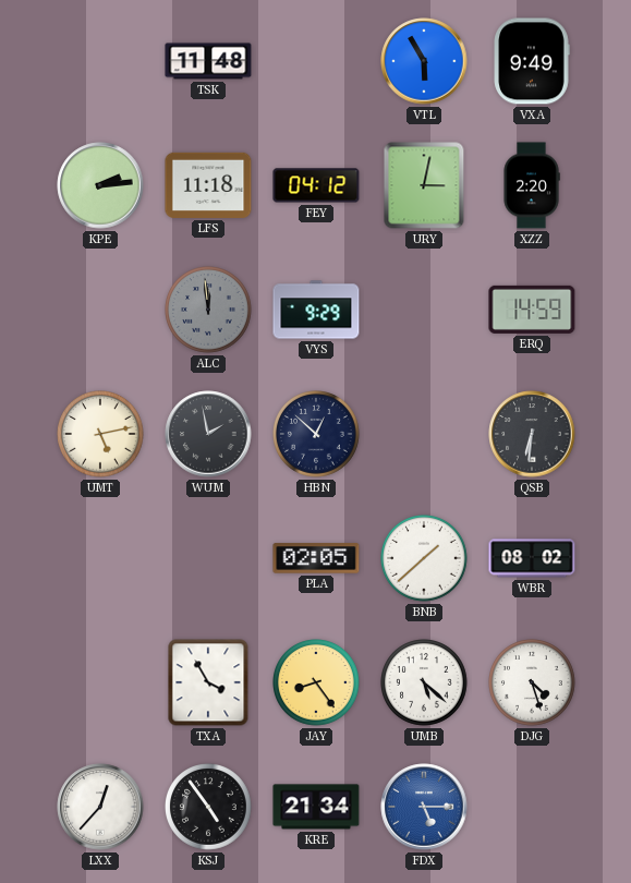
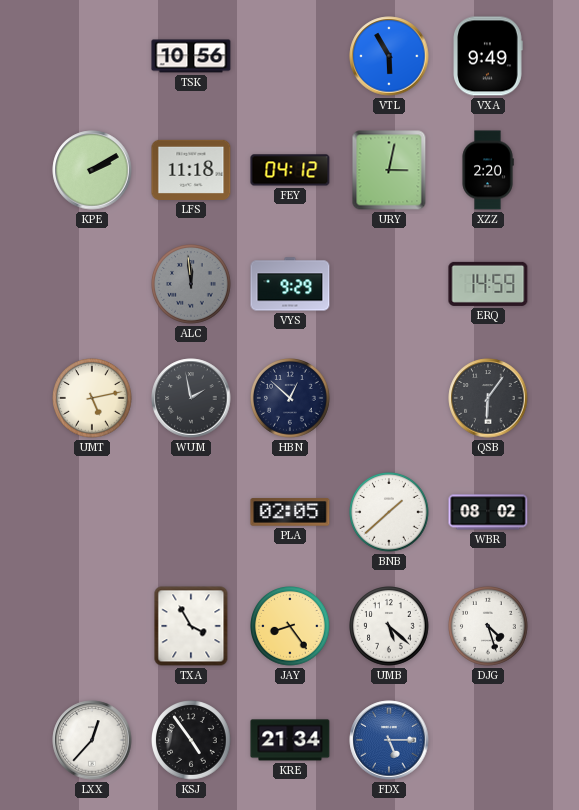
TSK: 11:48 -> 10:56 (191, 56)
KPE: 2:14 -> 2:10 (92, 170)
QSB: 6:31 -> 6:06 (488, 398)
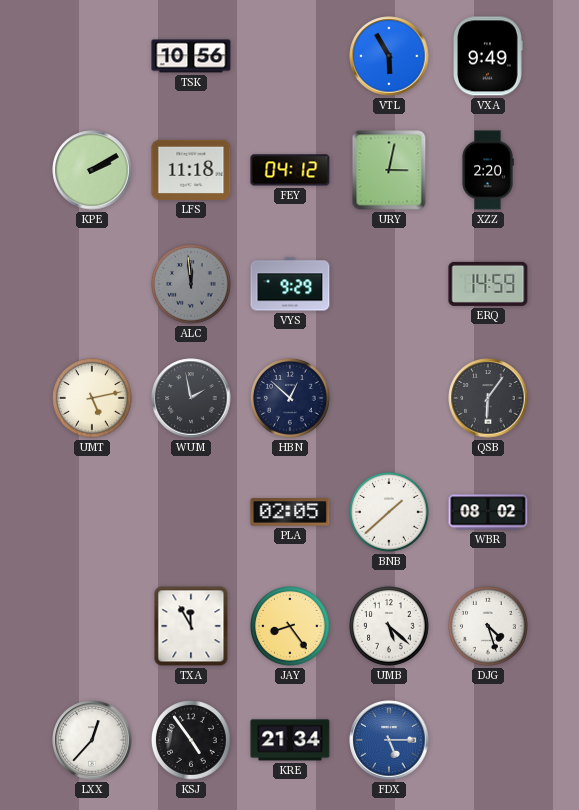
TXA: 3:55 -> 11:55 (191, 626)
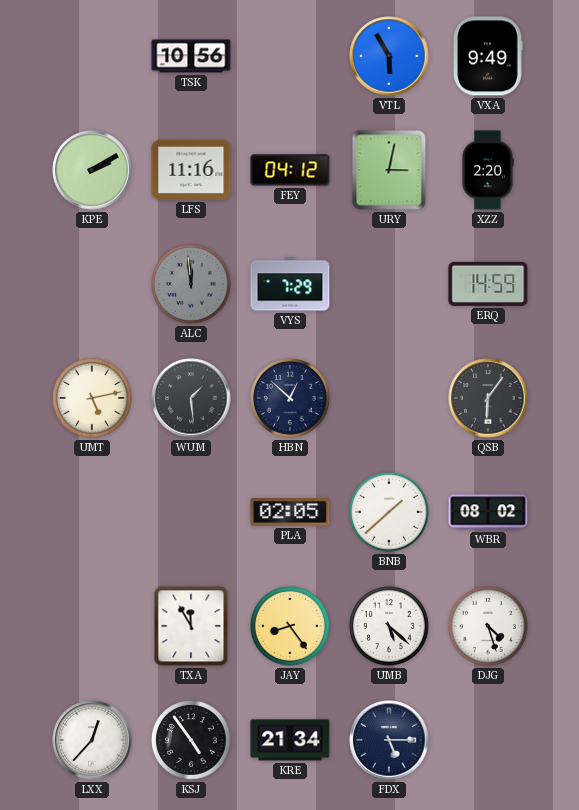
LFS: 11:18 -> 11:16 (191, 170)
VYS: 9:29 -> 7:29 (290, 284)
WUM: 1:58 -> 1:29 (191, 398)
FDX dial: blue -> navy (389, 740)
